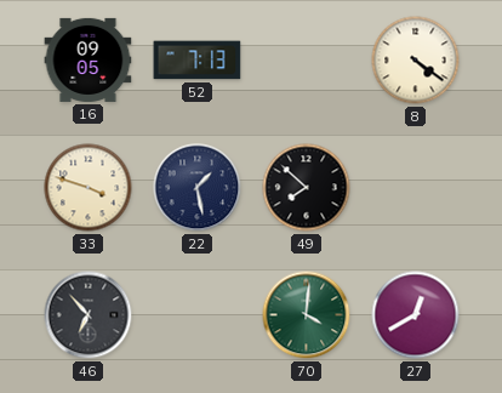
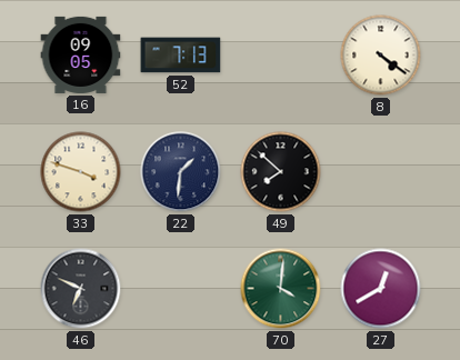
22: 1:28 -> 1:31 (181, 172)
46: 6:53 -> 6:49 (81, 289)
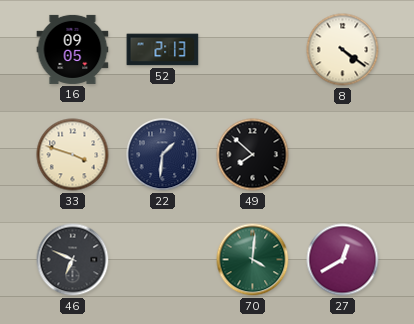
52: 7:13 -> 2:13 (163, 50)
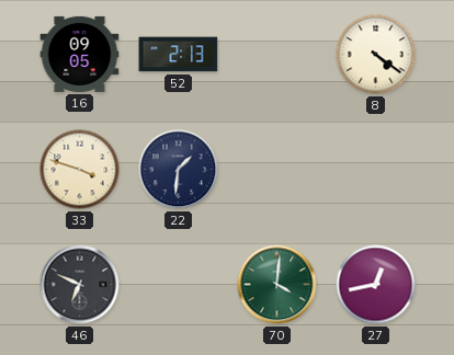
49: 7:52 -> none (253, 155)
27: 12:40 -> 12:43 (376, 285)
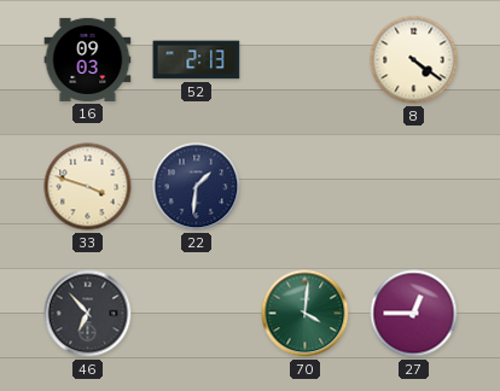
16: 09:05 -> 09:03 (88, 59)
46: 6:49 -> 6:53 (88, 314)
27: 12:43 -> 12:45 (414, 314)
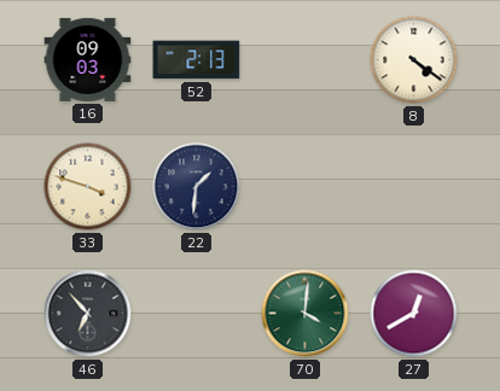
27: 12:45 -> 12:40 (414, 314)
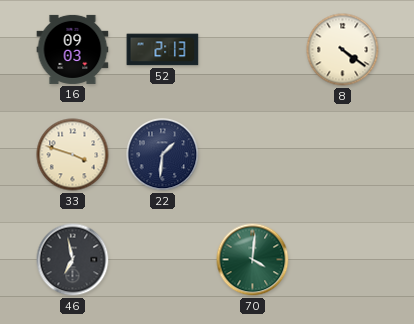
46: 6:53 -> 6:58 (73, 260)
27: 12:40 -> none (414, 314)
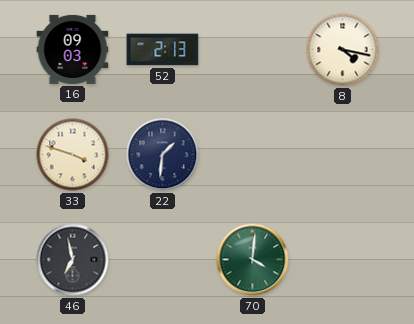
8: 4:21 -> 4:17 (343, 50)
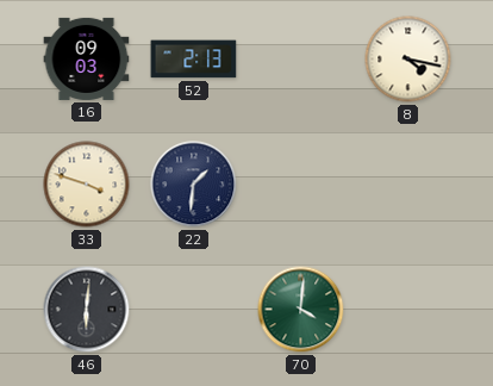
46: 6:58 -> 6:01 (87, 310)
